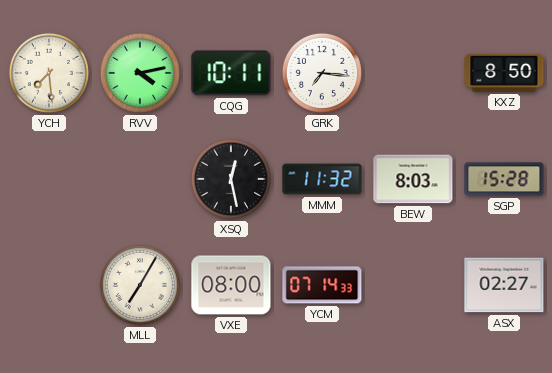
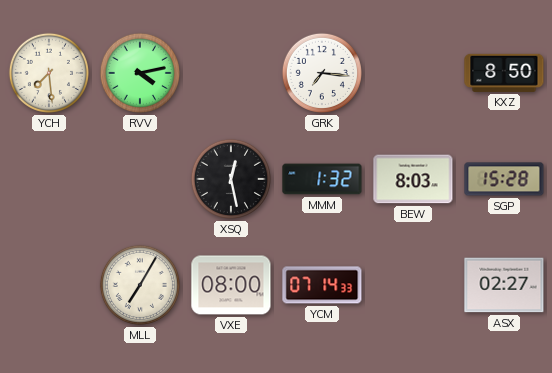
CQG: 10:11 -> none (231, 73)
MMM: 11:32 -> 1:32 (322, 179)
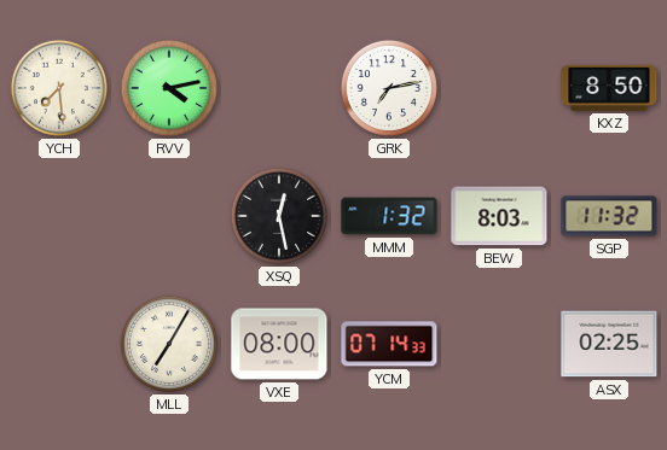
GRK: 7:16 -> 7:13 (389, 88)
SGP: 15:28 -> 11:32 (609, 216)
ASX: 02:27 -> 02:25 (609, 344)
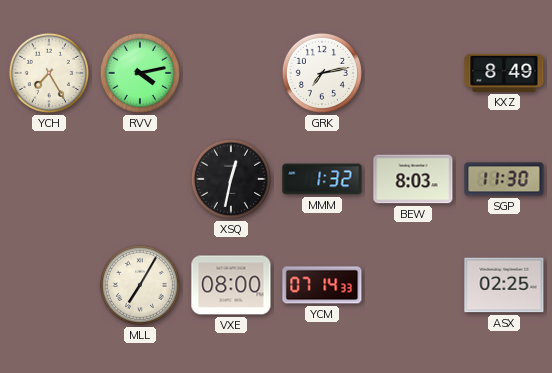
YCH: 7:29 -> 7:25 (49, 73)
KXZ: 8:50 -> 8:49 (504, 73)
XSQ: 12:28 -> 12:32 (231, 179)
SGP: 11:32 -> 11:30 (504, 179)
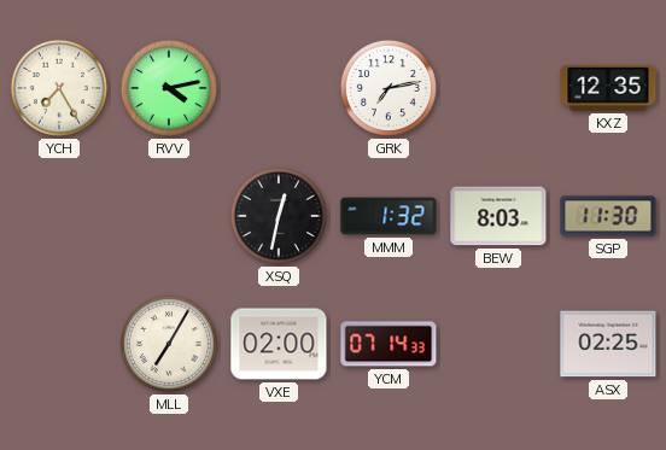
KXZ: 8:49 -> 12:35 (608, 88)
VXE: 08:00 -> 02:00 (279, 344)
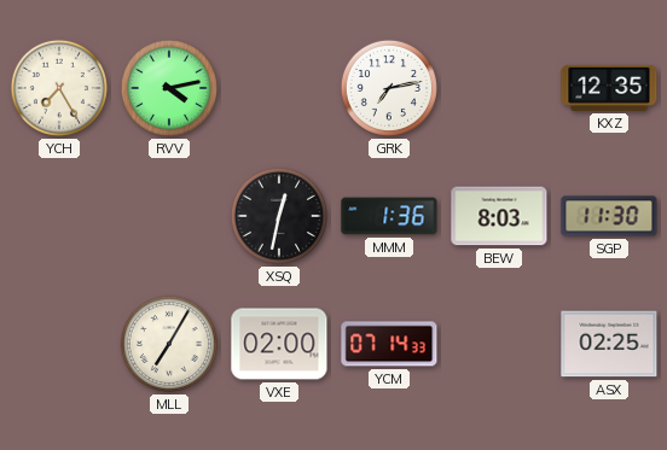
MMM: 1:32 -> 1:36 (389, 216)
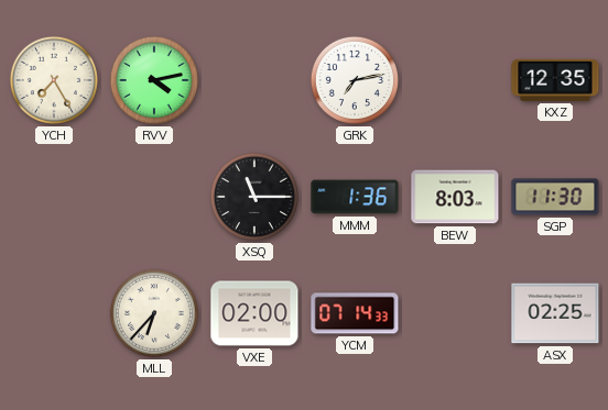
XSQ: 12:32 -> 11:15 (254, 197)
MLL: 7:05 -> 6:37 (154, 313)
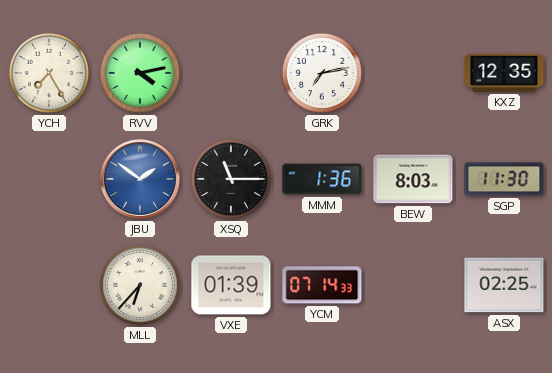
JBU: none -> 1:51 (140, 179)
VXE: 02:00 -> 01:39 (231, 285)
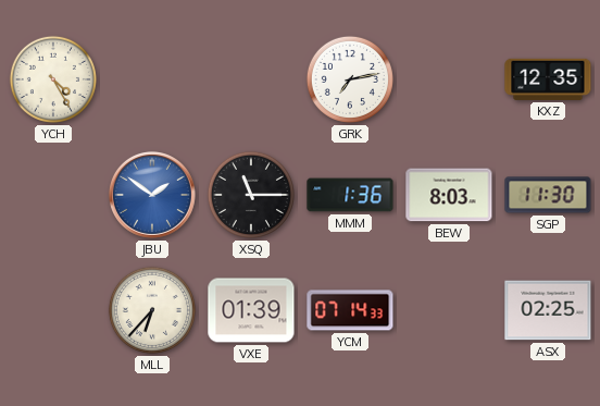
YCH: 7:25 -> 4:25 (53, 79)
RVV: 4:13 -> none (140, 73)
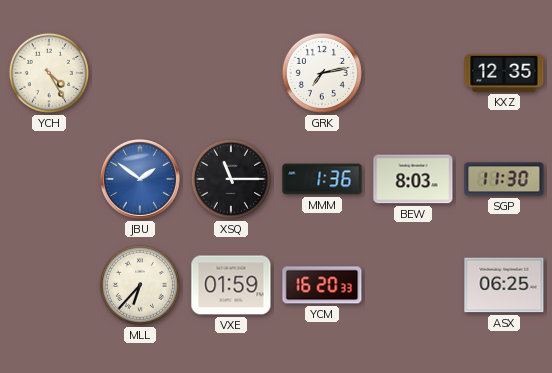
VXE: 01:39 -> 01:59 (231, 285)
YCM: 07:14 -> 16:20 (322, 285)
ASX: 02:25 -> 06:25 (504, 285)
